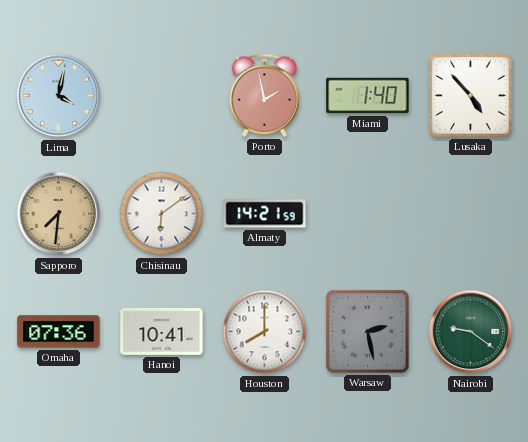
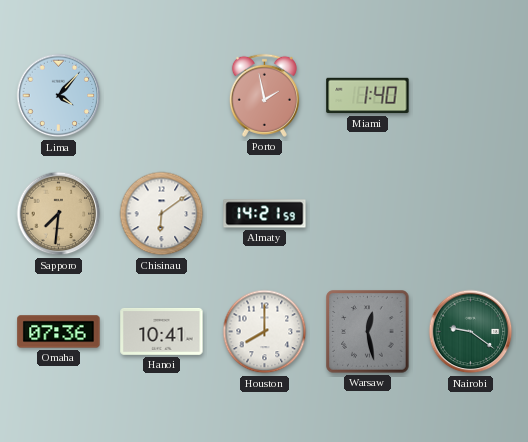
Lima: 4:02 -> 4:07 (59, 96)
Lusaka: 4:53 -> none (471, 96)
Warsaw: 2:28 -> 12:28 (368, 332)
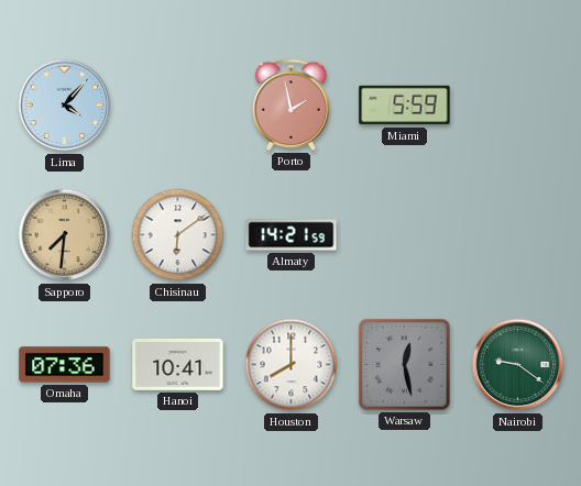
Miami: 1:40 -> 5:59 (405, 106)
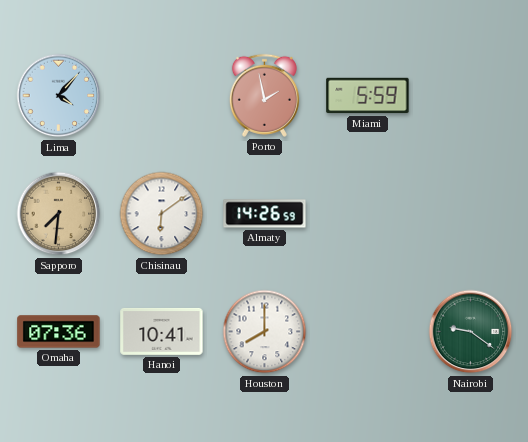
Almaty: 14:21 -> 14:26 (265, 214)
Warsaw: 12:28 -> none (405, 365)
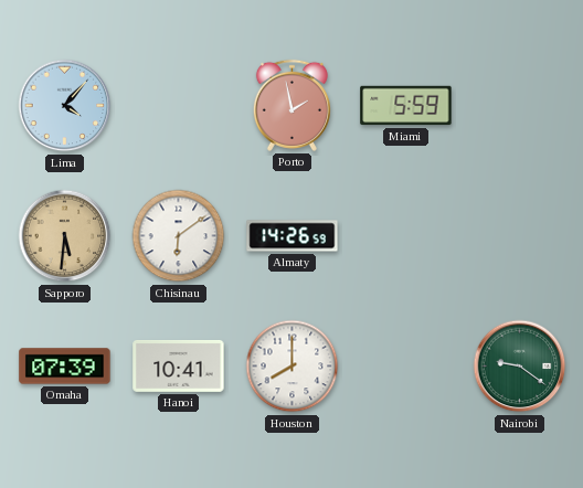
Sapporo: 7:31 -> 5:31 (65, 236)
Omaha: 07:36 -> 07:39 (65, 367)
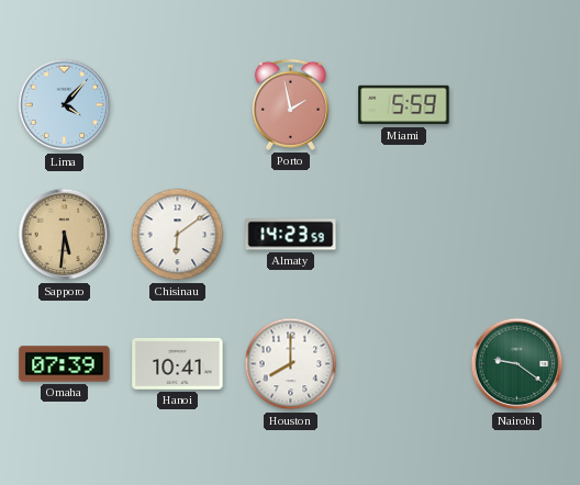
Almaty: 14:26 -> 14:23 (291, 235)
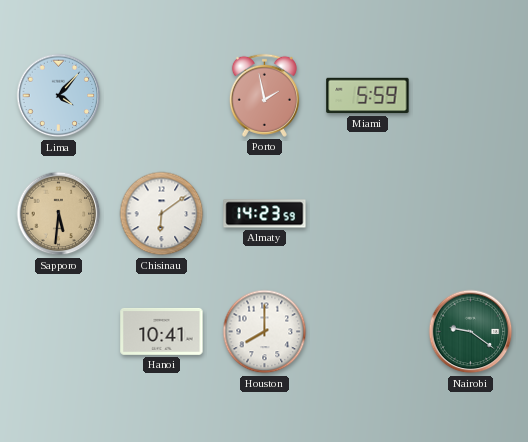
Omaha: 07:39 -> none (65, 364)
